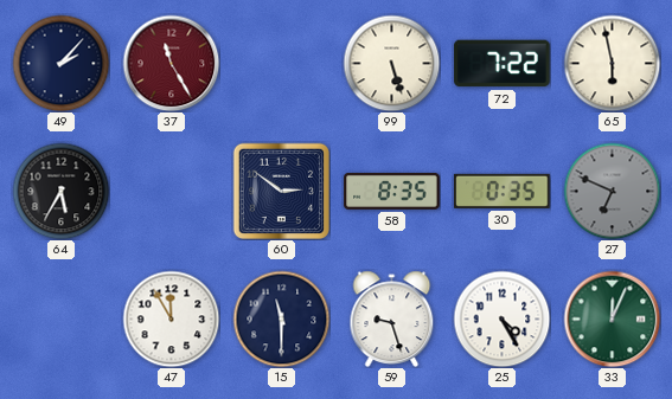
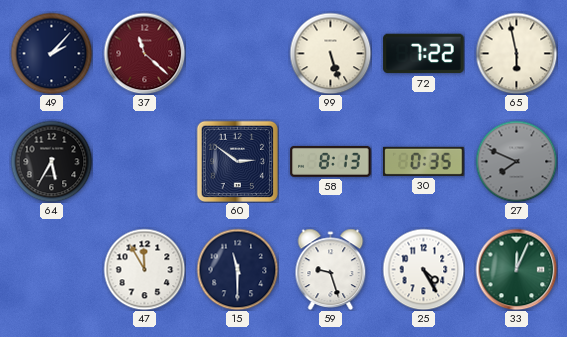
37: 11:25 -> 11:22 (144, 53)
58: 8:35 -> 8:13 (331, 161)
27: 6:49 -> 7:49 (516, 161)
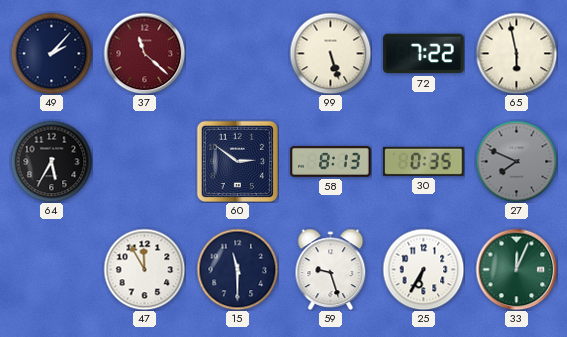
25: 4:25 -> 6:35 (423, 269)
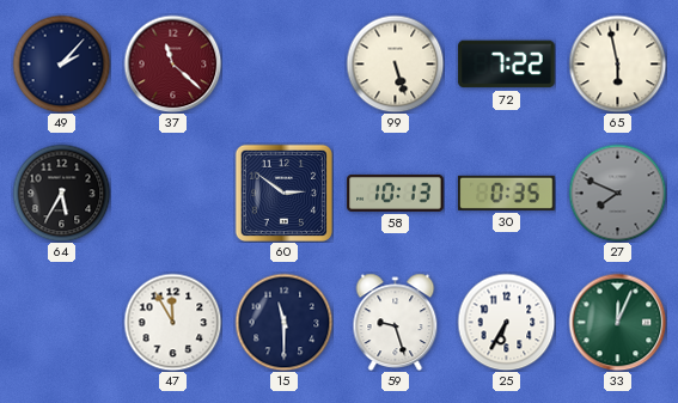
58: 8:13 -> 10:13 (396, 193)
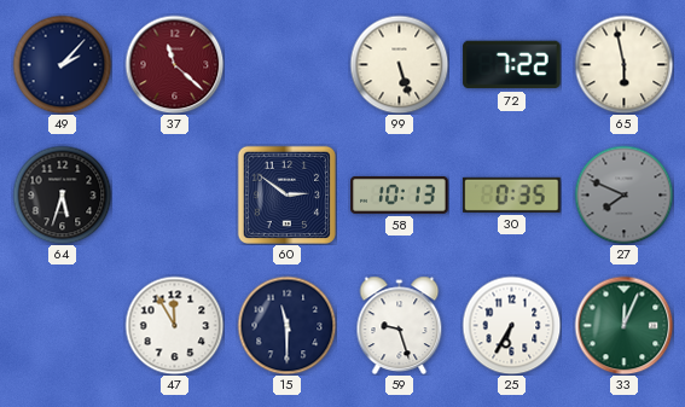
64: 5:35 -> 5:33 (62, 194)
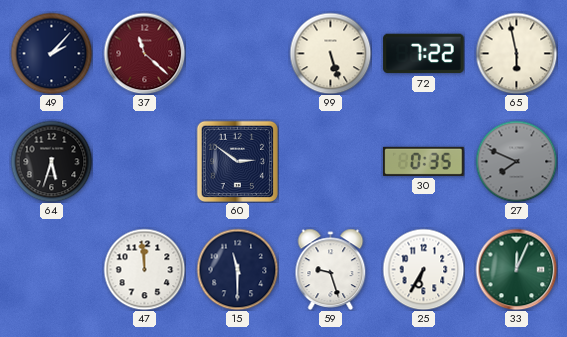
58: 10:13 -> none (400, 194)
47: 11:55 -> 11:59 (144, 269)
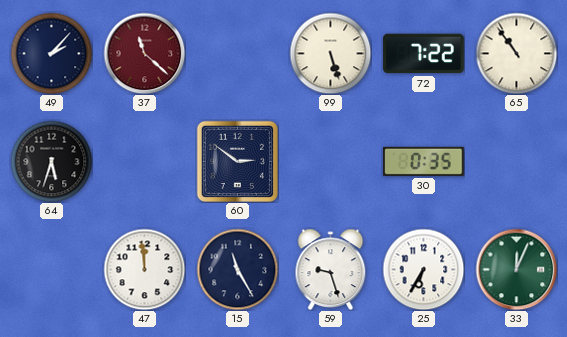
65: 5:58 -> 10:54 (516, 53)
27: 7:49 -> none (516, 161)
15: 11:30 -> 11:25 (237, 269)
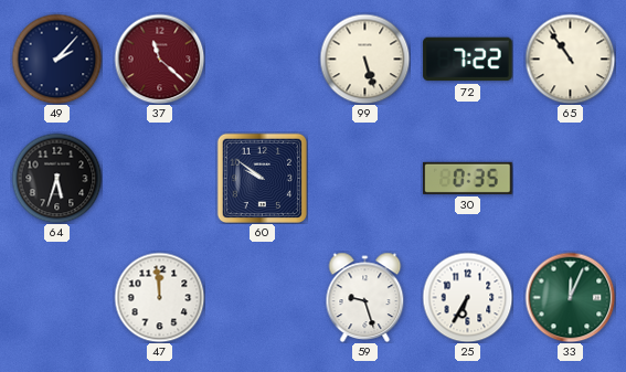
60: 2:51 -> 9:51 (262, 178)
15: 11:25 -> none (237, 269)
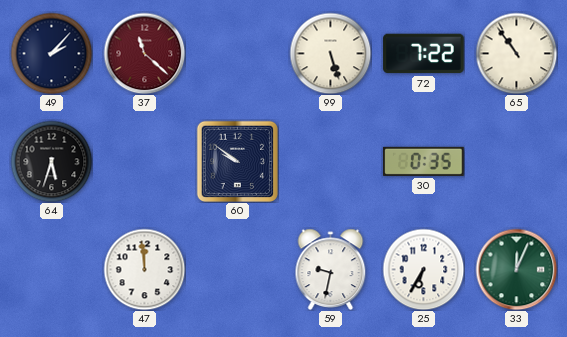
59: 9:27 -> 9:32 (331, 269)
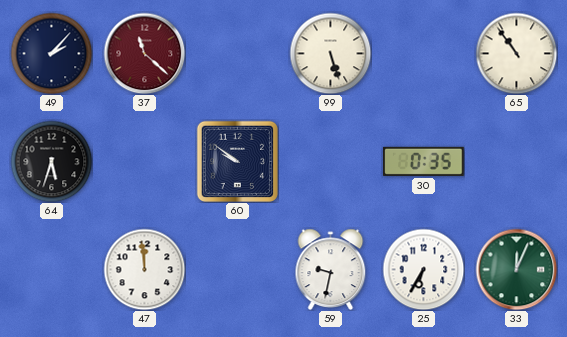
72: 7:22 -> none (424, 54)
